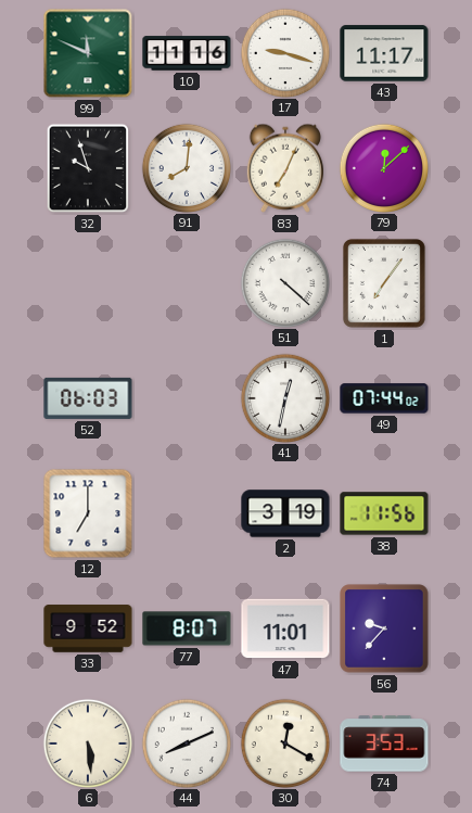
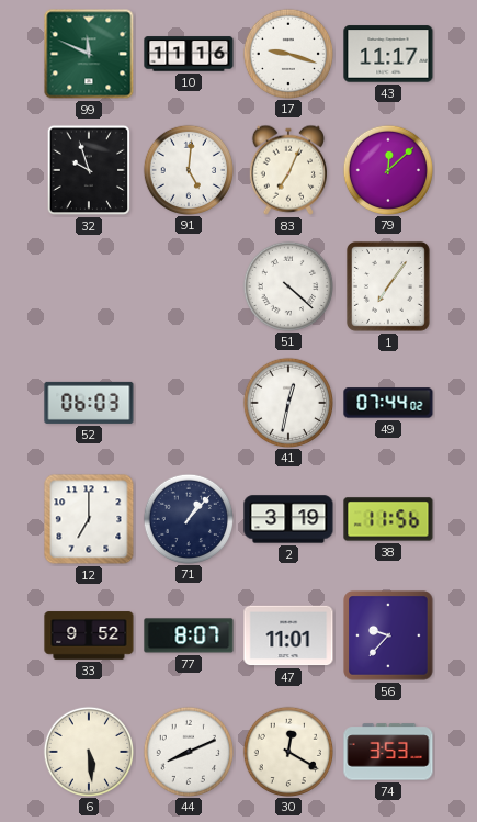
91: 8:01 -> 5:01 (188, 169)
71: none -> 1:07 (188, 518)
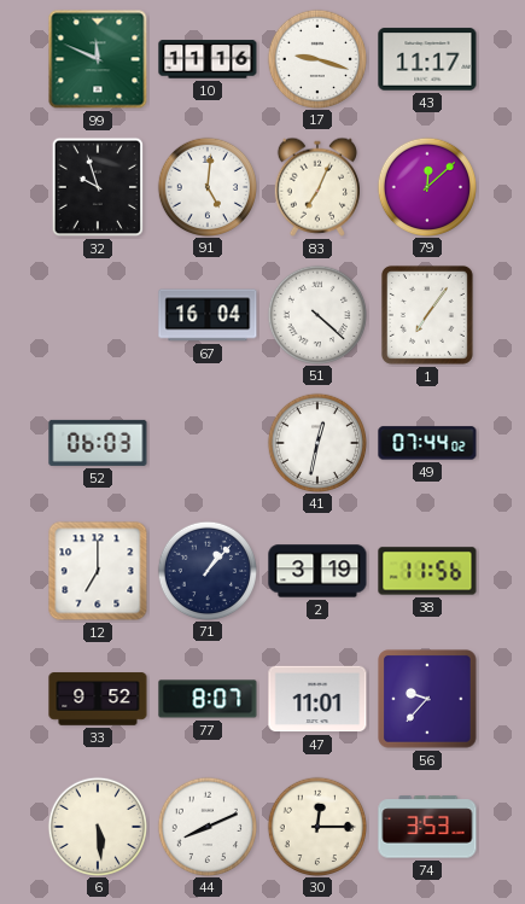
67: none -> 16:04 (208, 315)
30: 12:20 -> 12:15 (316, 826)
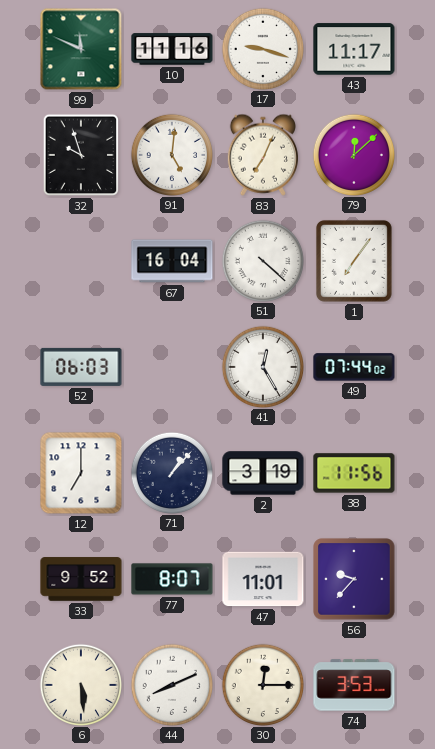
41: 12:32 -> 12:25 (262, 366)
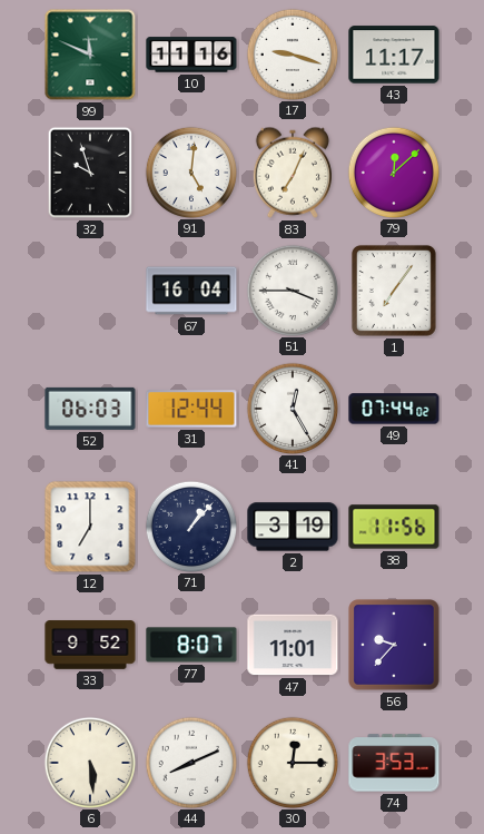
51: 4:22 -> 3:45 (292, 290)
31: none -> 12:44 (191, 409)
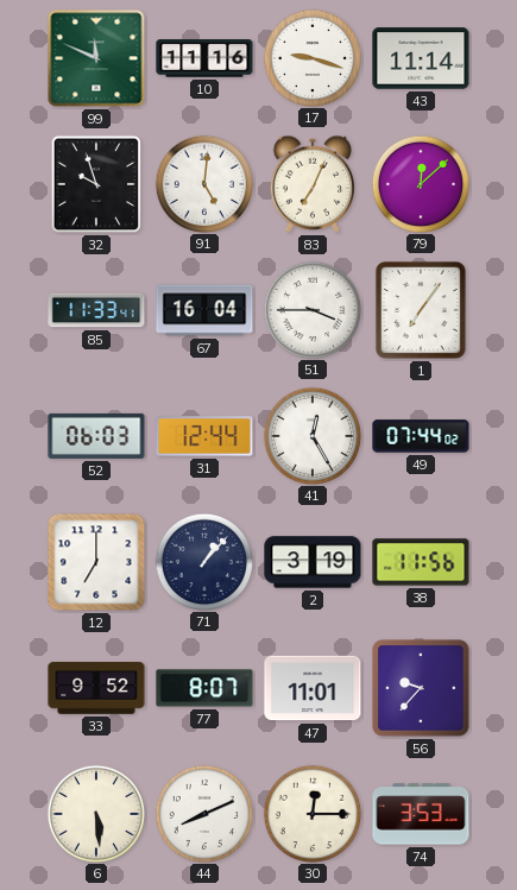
43: 11:17 -> 11:14 (421, 58)
85: none -> 11:33 (96, 310)
